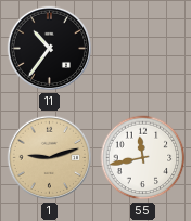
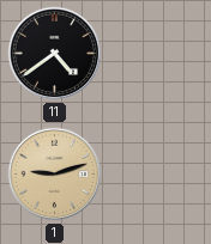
11: 10:36 -> 4:39 (55, 54)
55: 11:43 -> none (143, 158)
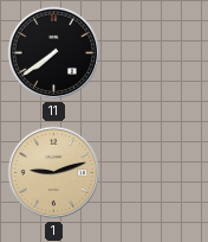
11: 4:39 -> 7:39 (54, 53)
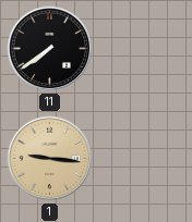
1: 9:12 -> 9:16 (50, 159)
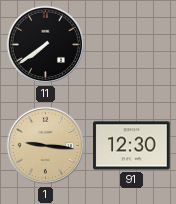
91: none -> 12:30 (132, 146)
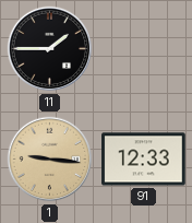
11: 7:39 -> 1:45 (50, 49)
91: 12:30 -> 12:33 (144, 160)
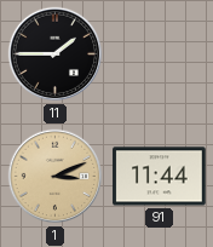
1: 9:16 -> 3:11 (56, 177)
91: 12:33 -> 11:44 (160, 177)
